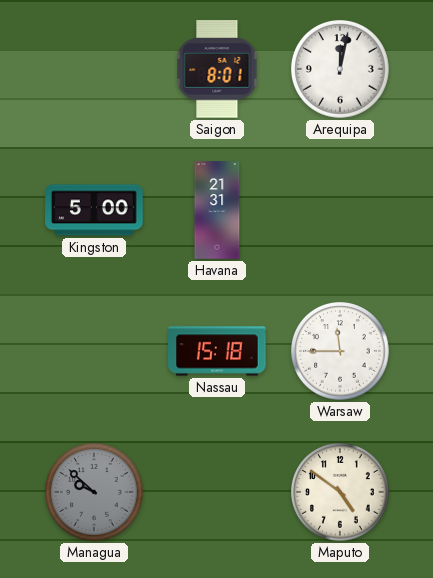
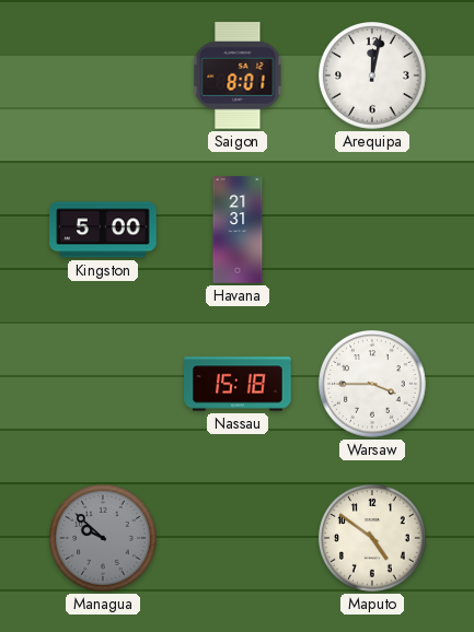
Warsaw: 11:45 -> 3:45 (373, 385)
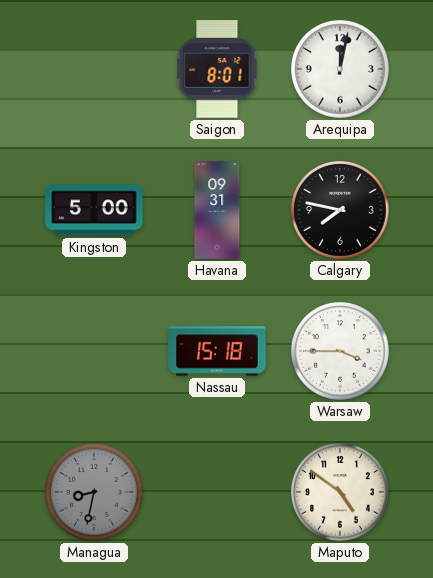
Havana: 21:31 -> 09:31 (217, 210)
Calgary: none -> 7:47 (341, 211)
Managua: 9:52 -> 8:32 (95, 493)
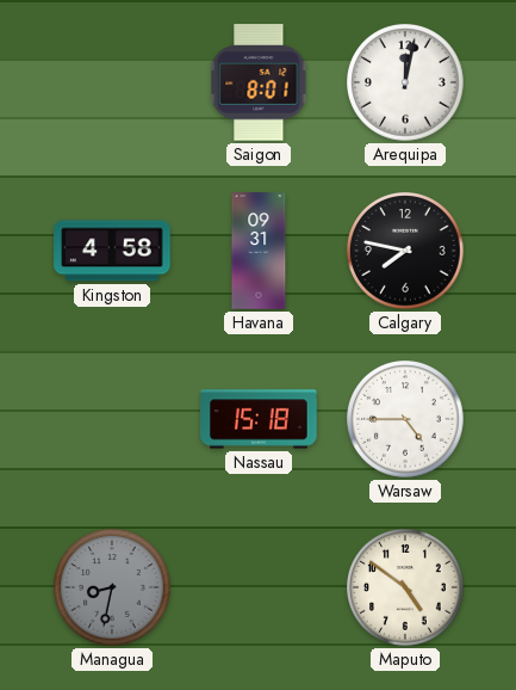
Kingston: 5:00 -> 4:58 (112, 251)
Warsaw: 3:45 -> 4:45 (406, 420)
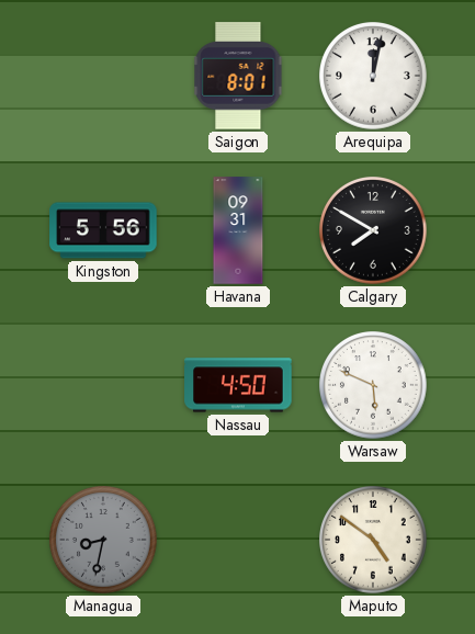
Kingston: 4:58 -> 5:56 (103, 230)
Calgary: 7:47 -> 7:50 (374, 231)
Nassau: 15:18 -> 4:50 (238, 385)
Warsaw: 4:45 -> 5:49 (374, 386)
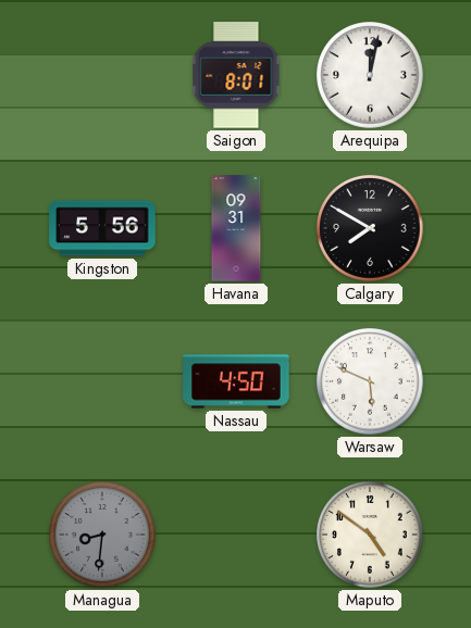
Managua: 8:32 -> 8:31 (103, 536)
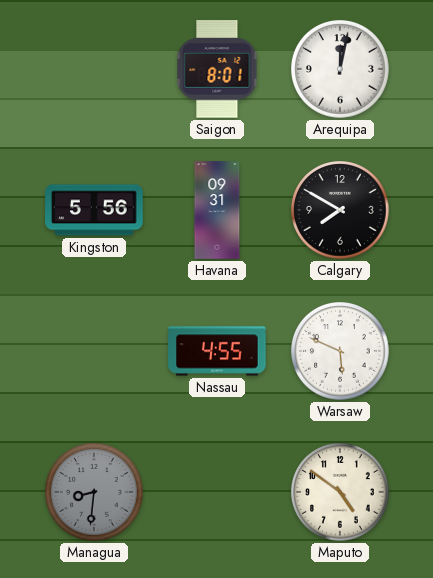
Nassau: 4:50 -> 4:55 (217, 351)
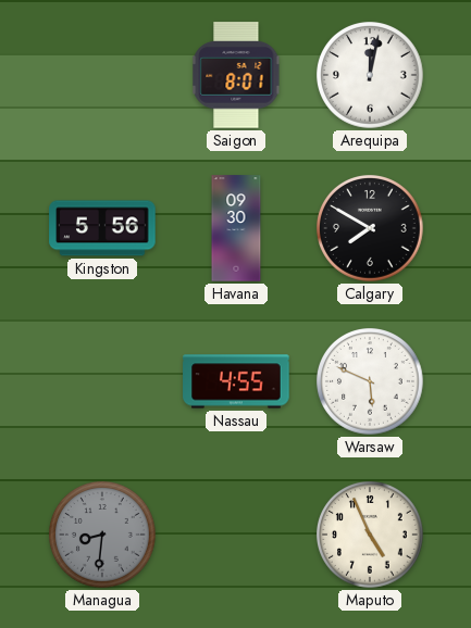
Havana: 09:31 -> 09:30 (236, 228)
Maputo: 4:51 -> 4:56 (371, 536)
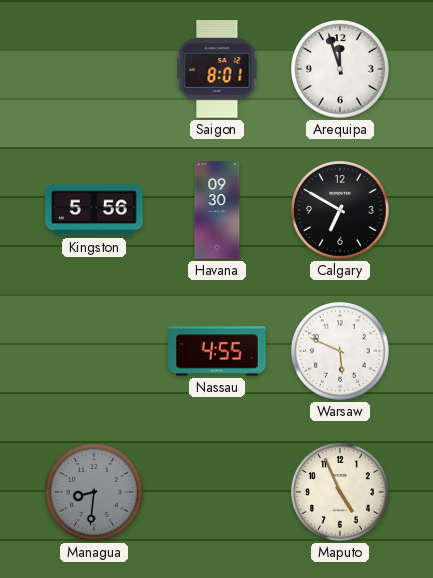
Arequipa: 12:02 -> 11:57 (341, 70)
Calgary: 7:50 -> 6:50 (341, 211)
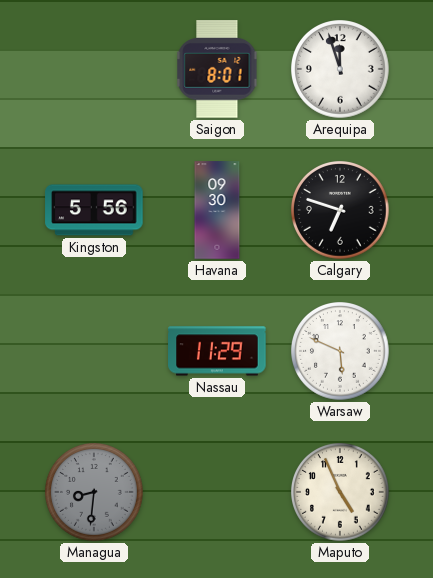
Calgary: 6:50 -> 6:48 (341, 211)
Nassau: 4:55 -> 11:29 (217, 351)
